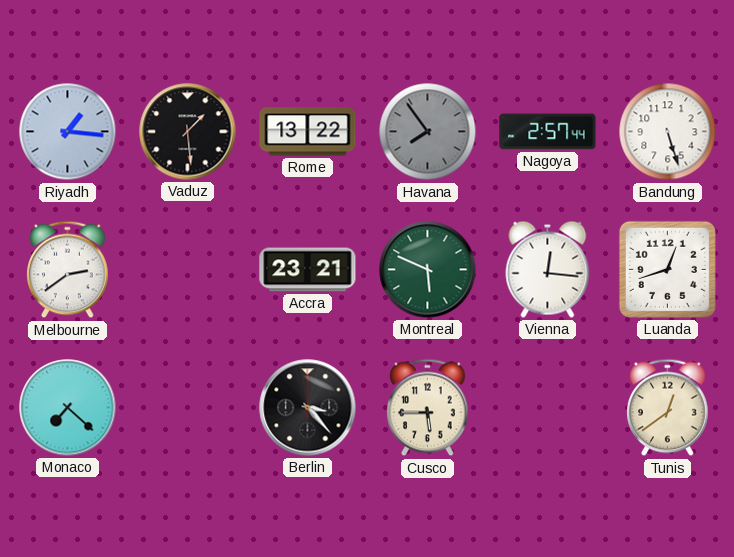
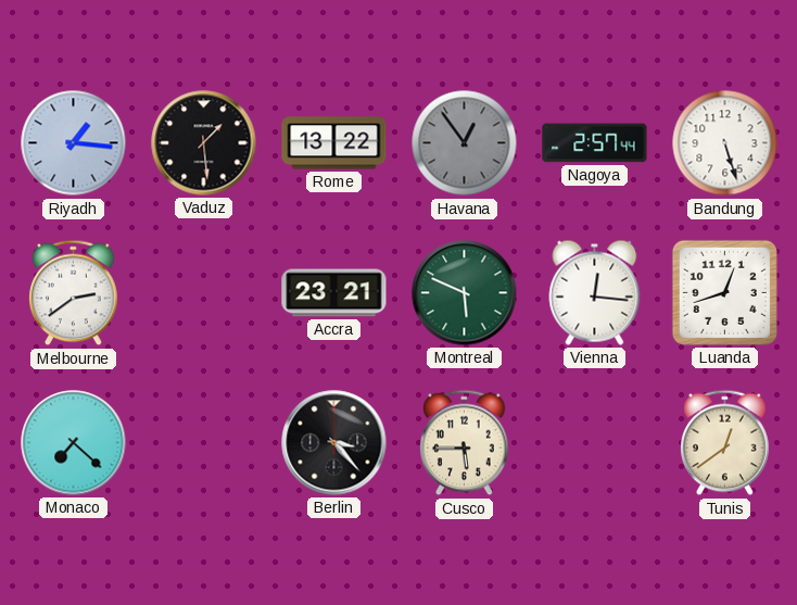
Havana: 7:54 -> 12:54 (465, 143)
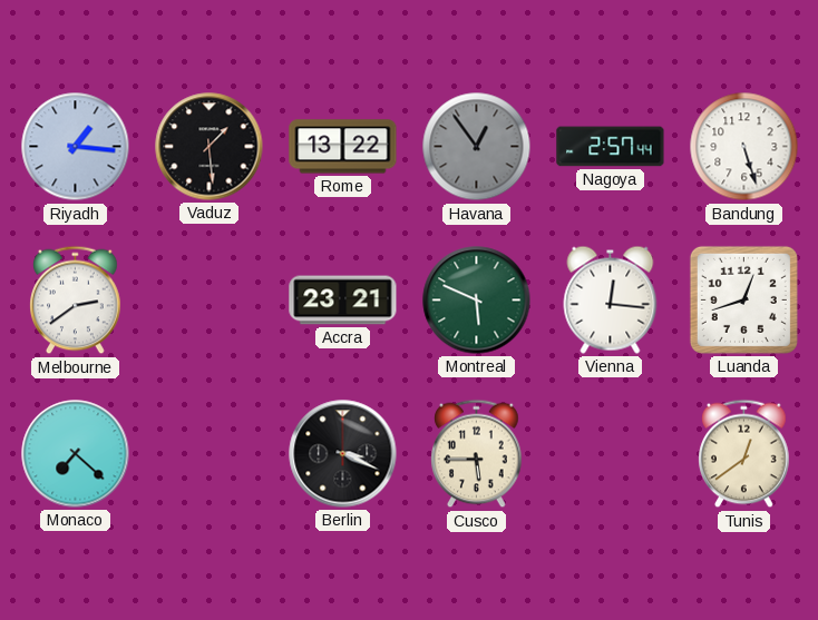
Berlin: 3:23 -> 3:19 (343, 454)
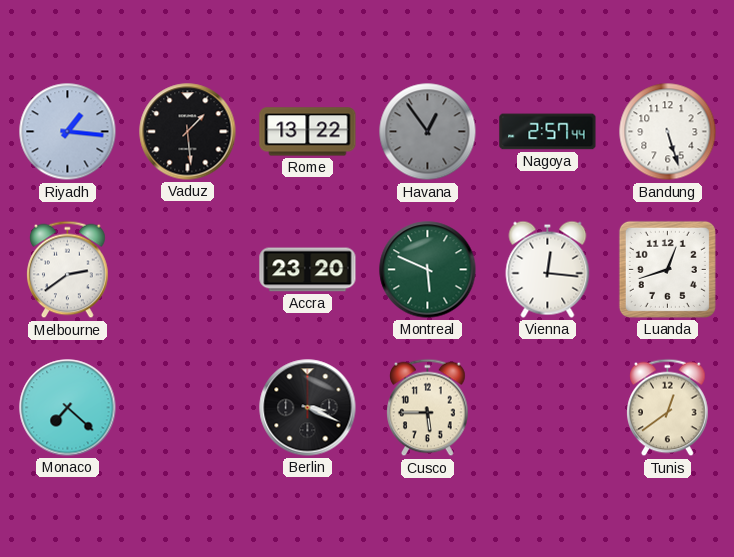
Accra: 23:21 -> 23:20 (308, 270)
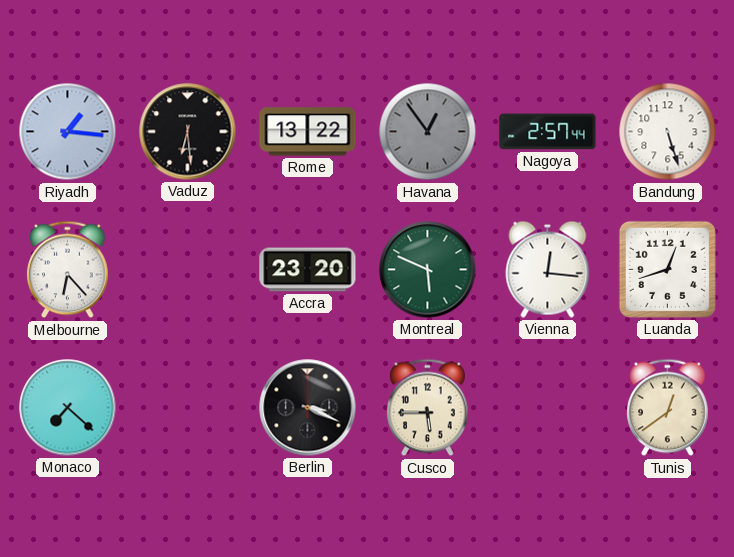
Vaduz: 1:29 -> 6:29 (188, 132)
Melbourne: 2:39 -> 6:23 (68, 270)
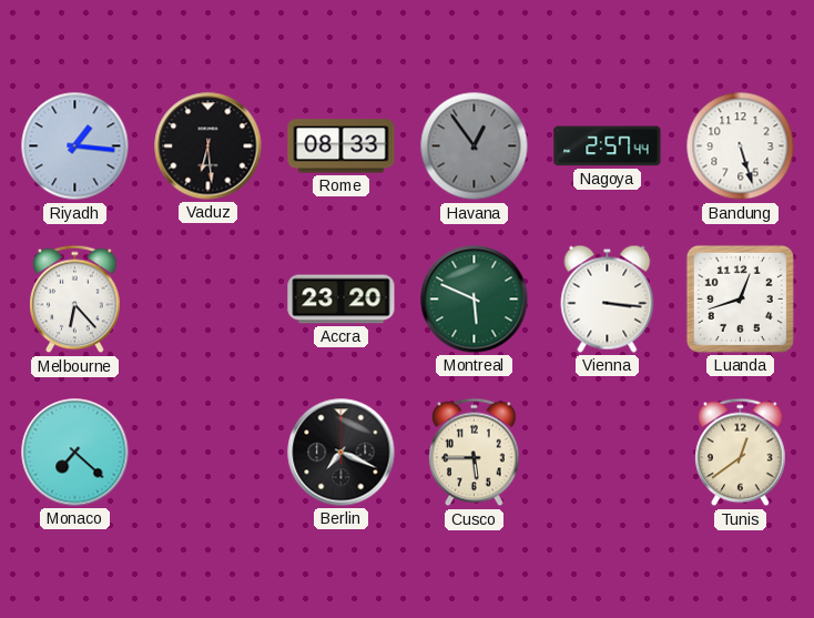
Rome: 13:22 -> 08:33 (342, 146)
Vienna: 12:16 -> 3:16 (608, 298)
Berlin: 3:19 -> 7:19 (342, 453)
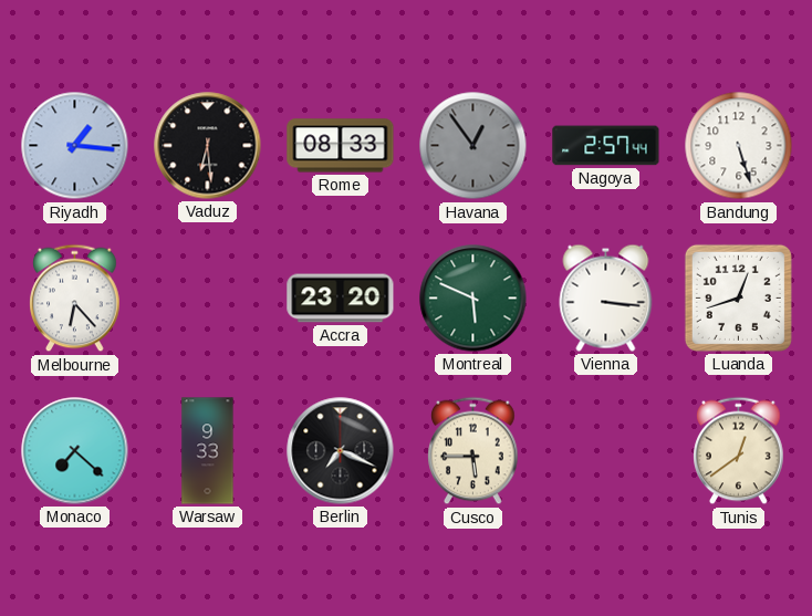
Warsaw: none -> 9:33 (208, 451)
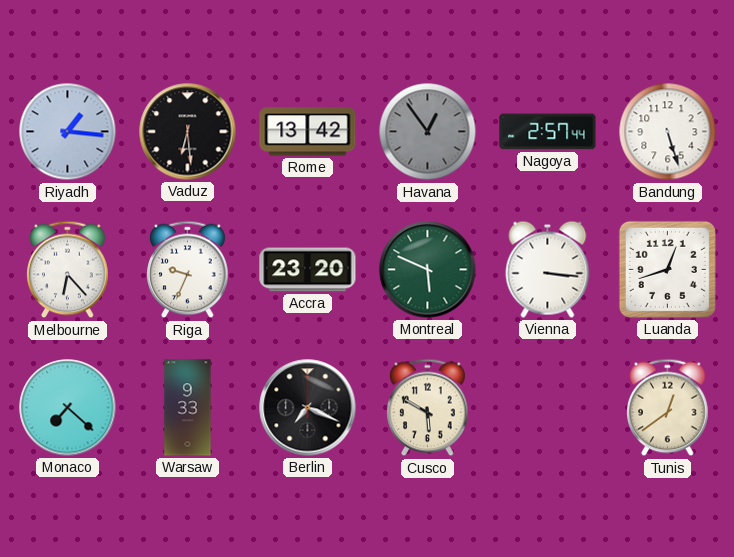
Rome: 08:33 -> 13:42 (308, 132)
Riga: none -> 9:34 (188, 270)
Cusco: 5:45 -> 5:50 (428, 408)
